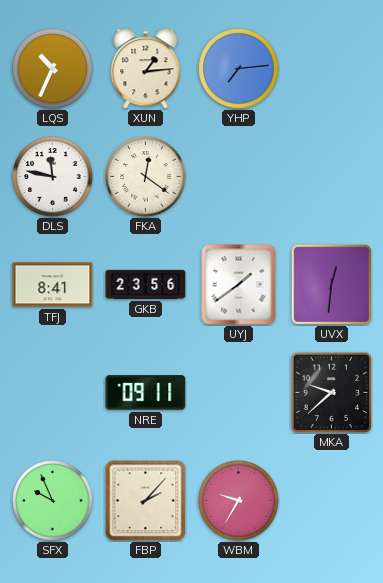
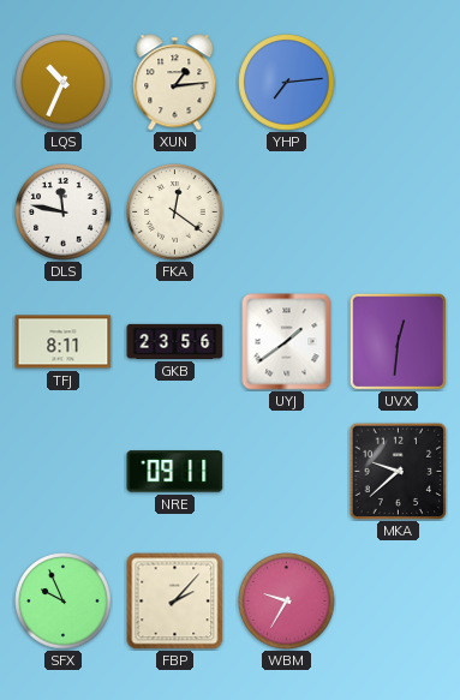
TFJ: 8:41 -> 8:11 (64, 342)
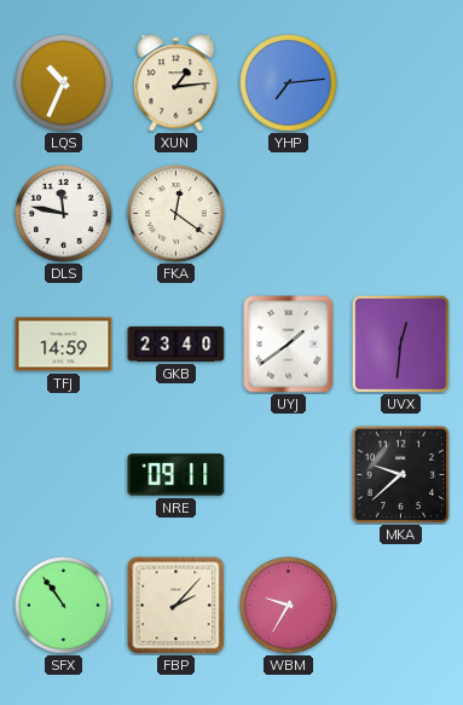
TFJ: 8:11 -> 14:59 (64, 345)
GKB: 23:56 -> 23:40 (176, 343)
SFX: 9:56 -> 10:54 (64, 606)
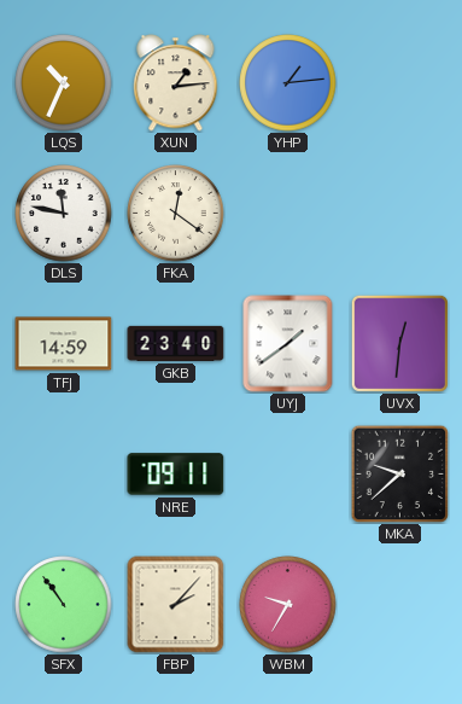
YHP: 7:14 -> 1:14 (288, 83)
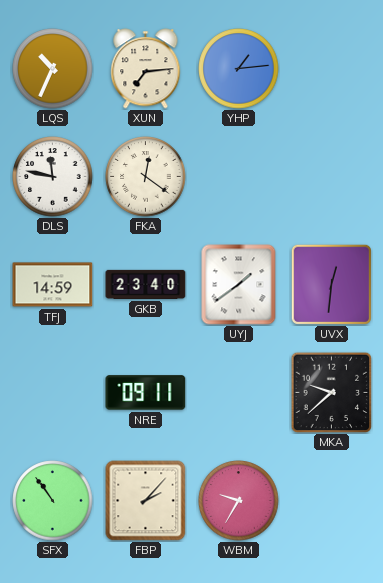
XUN: 1:14 -> 7:14 (146, 69)
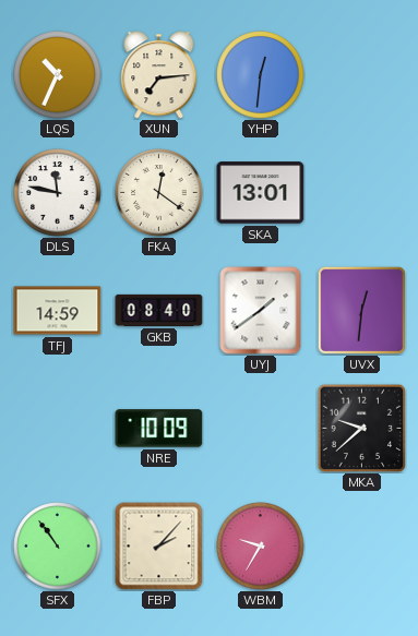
YHP: 1:14 -> 12:31 (261, 75)
SKA: none -> 13:01 (261, 193)
GKB: 23:40 -> 08:40 (159, 310)
NRE: 09:11 -> 10:09 (159, 429)
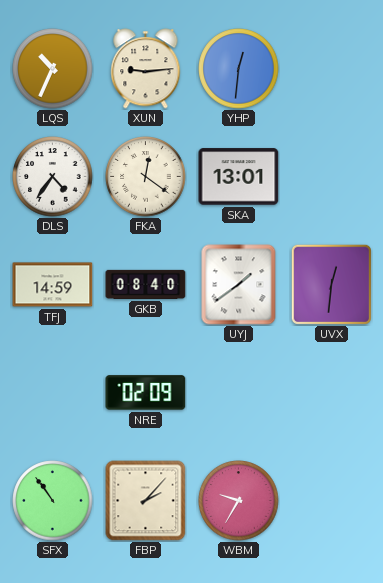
XUN: 7:14 -> 9:14 (146, 69)
DLS: 11:47 -> 4:36 (53, 177)
NRE: 10:09 -> 02:09 (146, 393)
MKA: 9:38 -> none (361, 428)
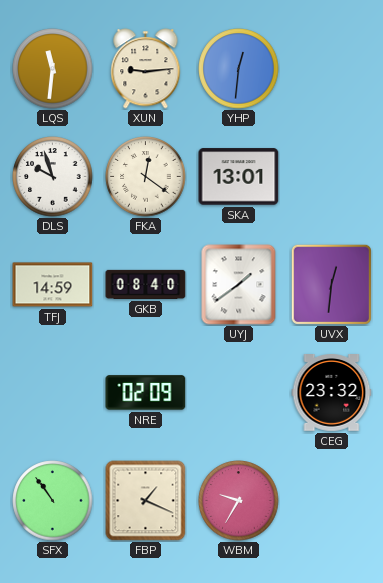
LQS: 10:34 -> 11:31 (53, 69)
DLS: 4:36 -> 9:57 (53, 177)
CEG: none -> 23:32 (332, 393)
FBP: 2:07 -> 1:19 (146, 501)
